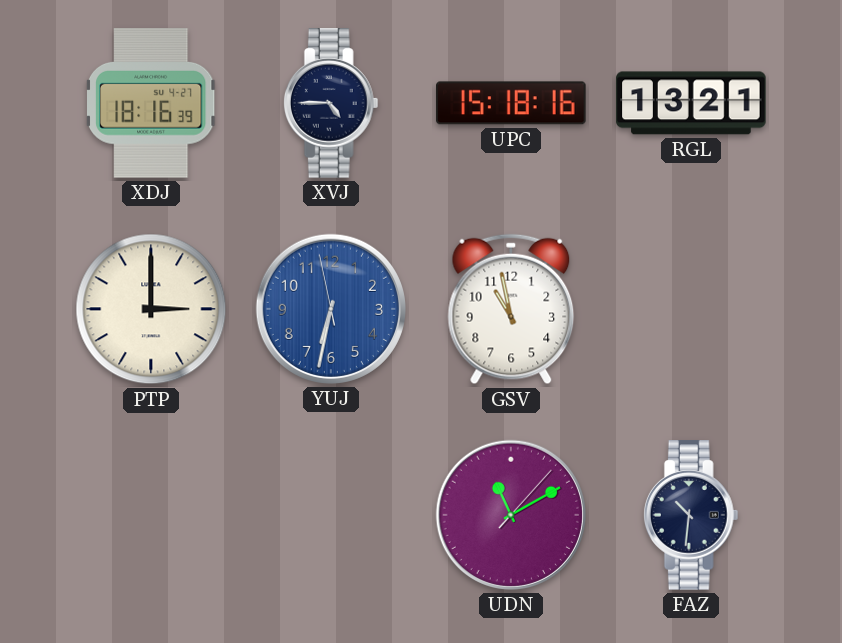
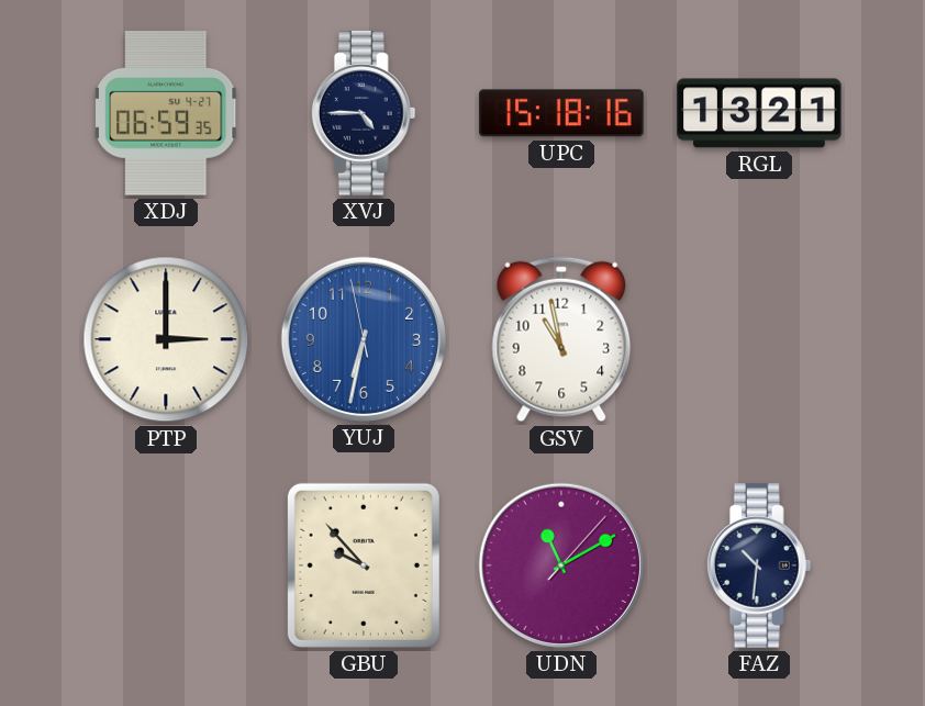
XDJ: 18:16 -> 06:59 (166, 113)
GBU: none -> 9:53 (364, 565)
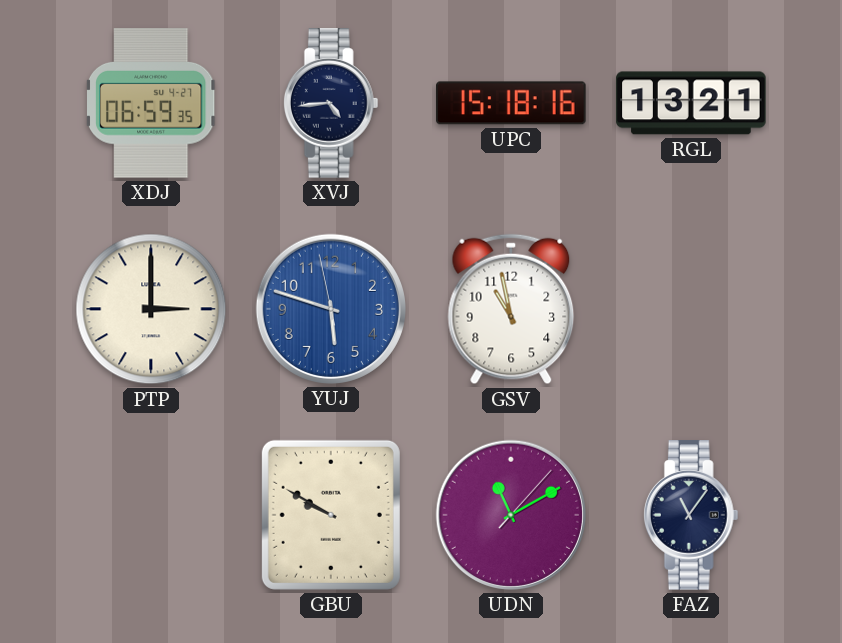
XVJ: 4:45 -> 4:44 (331, 103)
YUJ: 6:31 -> 5:47 (331, 309)
GBU: 9:53 -> 9:50 (331, 515)
FAZ: 10:31 -> 11:06 (691, 515)
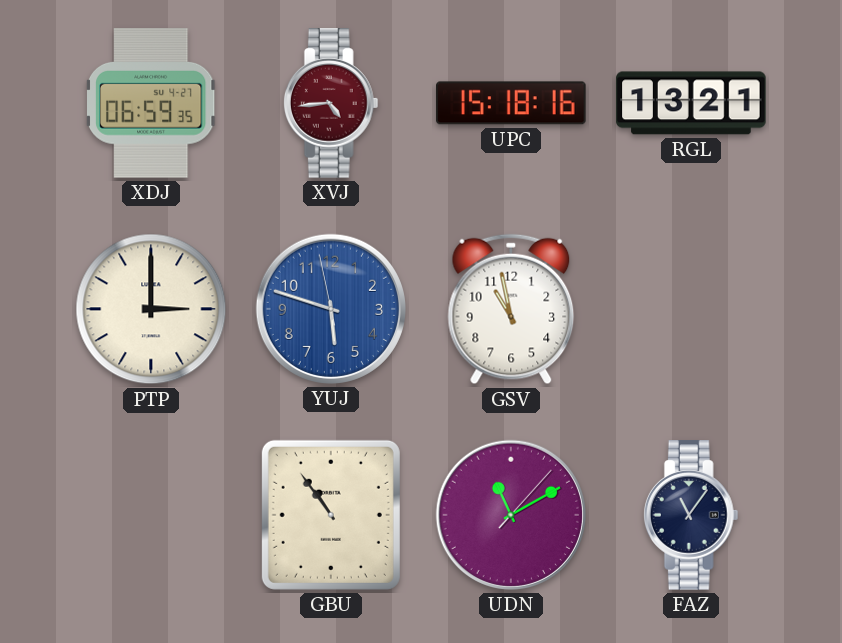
XVJ dial: navy -> burgundy (331, 103)
GBU: 9:50 -> 10:54 (331, 515)
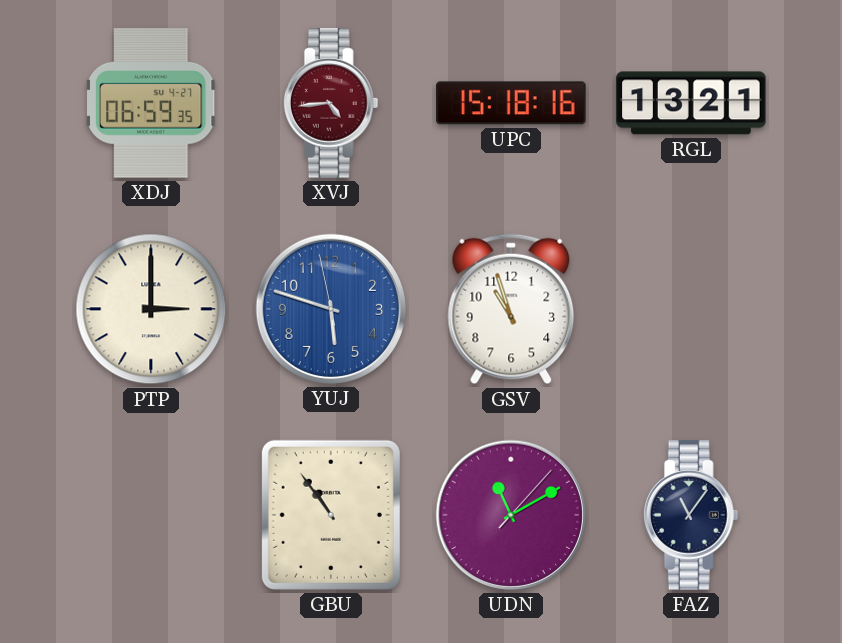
GSV: 10:58 -> 10:57 (511, 309)
